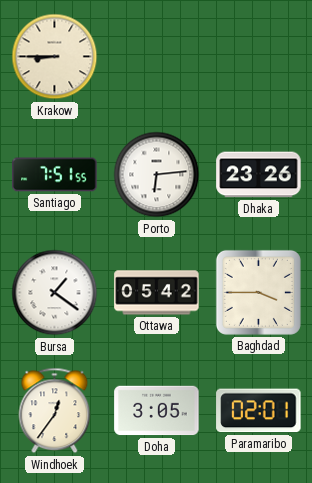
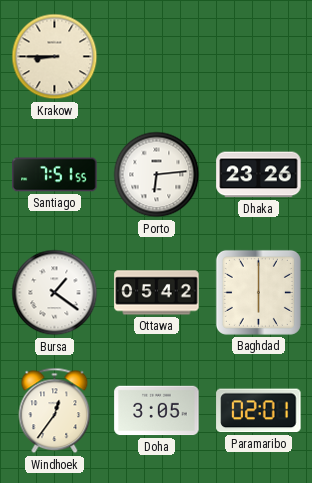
Baghdad: 3:45 -> 6:00 (258, 292)
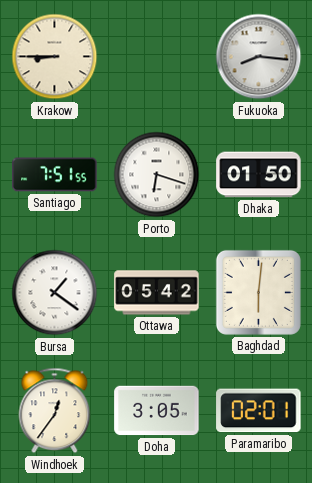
Fukuoka: none -> 8:16 (259, 57)
Porto: 6:14 -> 6:18 (157, 175)
Dhaka: 23:26 -> 01:50 (259, 175)
Baghdad: 6:00 -> 6:01 (258, 292)
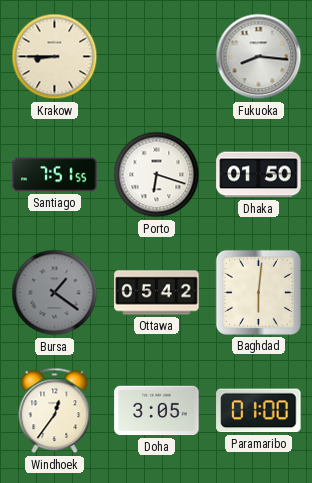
Bursa dial: white -> grey (55, 293)
Paramaribo: 02:01 -> 01:00 (259, 411)
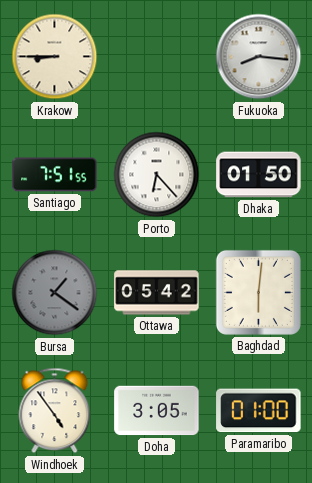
Porto: 6:18 -> 6:23 (157, 175)
Windhoek: 12:36 -> 4:54 (55, 411)
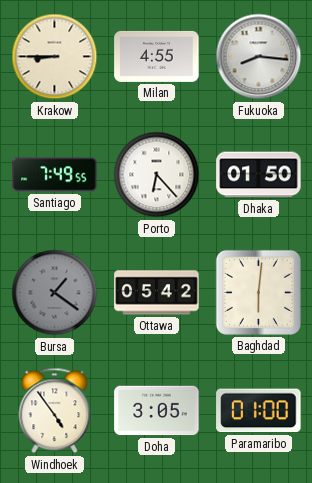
Milan: none -> 4:55 (157, 56)
Santiago: 7:51 -> 7:49 (55, 175)
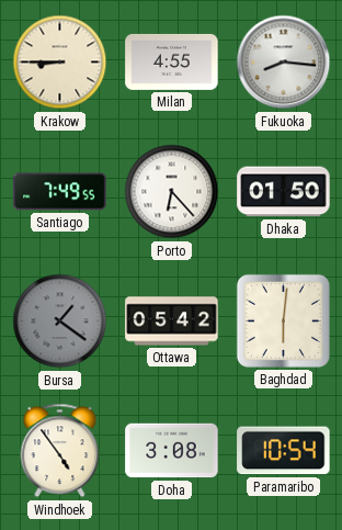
Doha: 3:05 -> 3:08 (172, 451)
Paramaribo: 01:00 -> 10:54 (284, 451)
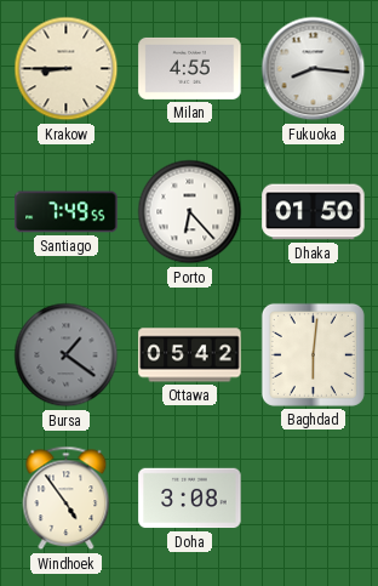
Paramaribo: 10:54 -> none (284, 451)
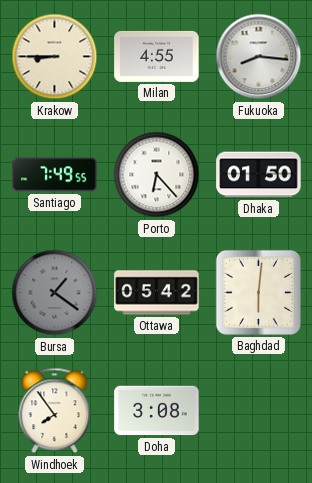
Windhoek: 4:54 -> 7:54 (55, 411)
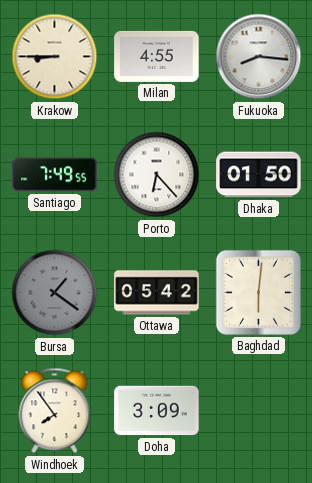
Doha: 3:08 -> 3:09 (157, 411)
